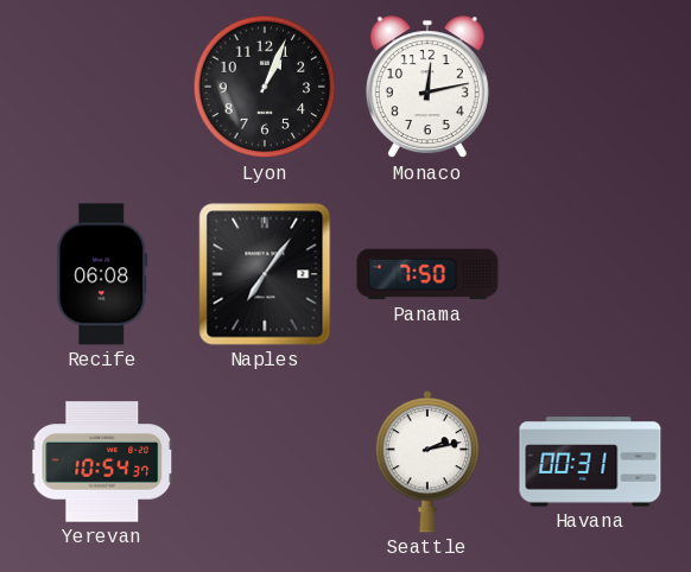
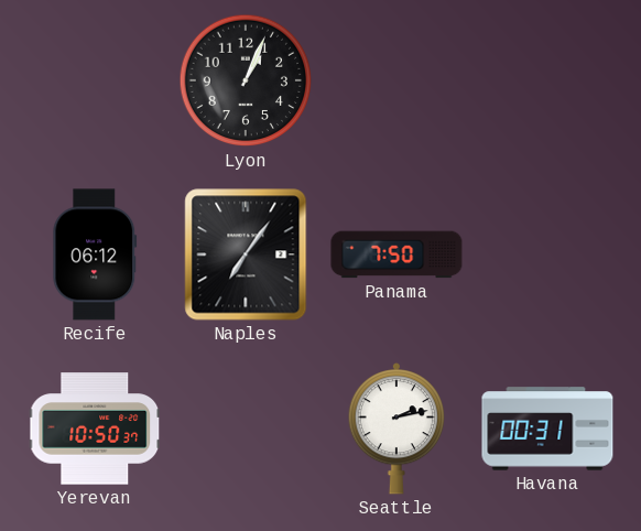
Monaco: 12:13 -> none (427, 88)
Recife: 06:08 -> 06:12 (95, 254)
Yerevan: 10:54 -> 10:50 (95, 429)
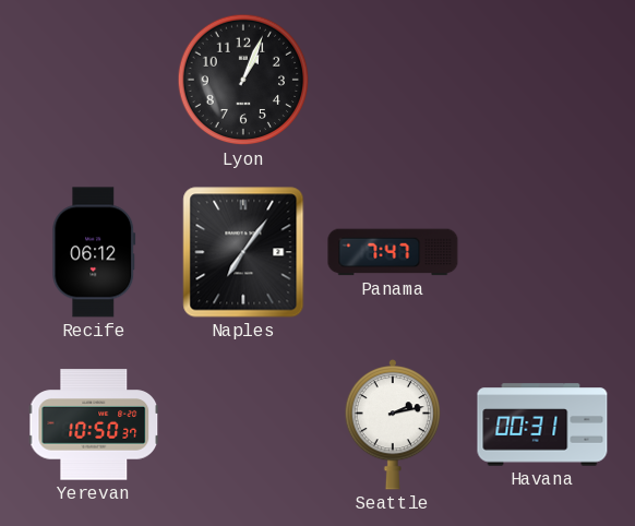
Panama: 7:50 -> 7:47 (393, 252)
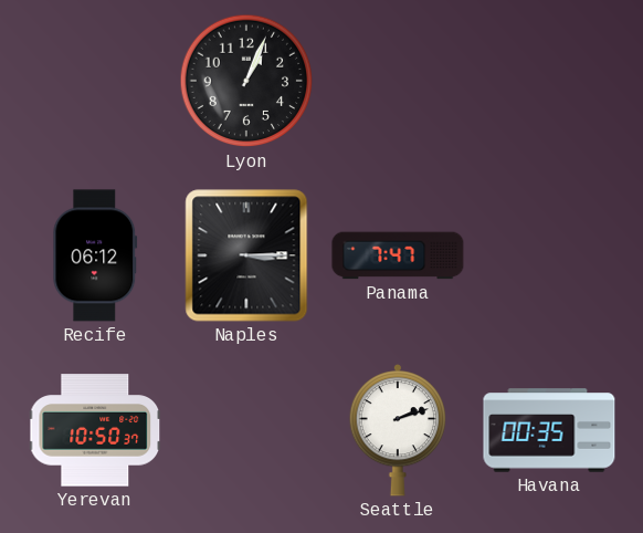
Naples: 7:06 -> 3:15 (246, 255)
Seattle: 2:13 -> 2:12 (398, 431)
Havana: 00:31 -> 00:35 (549, 430)
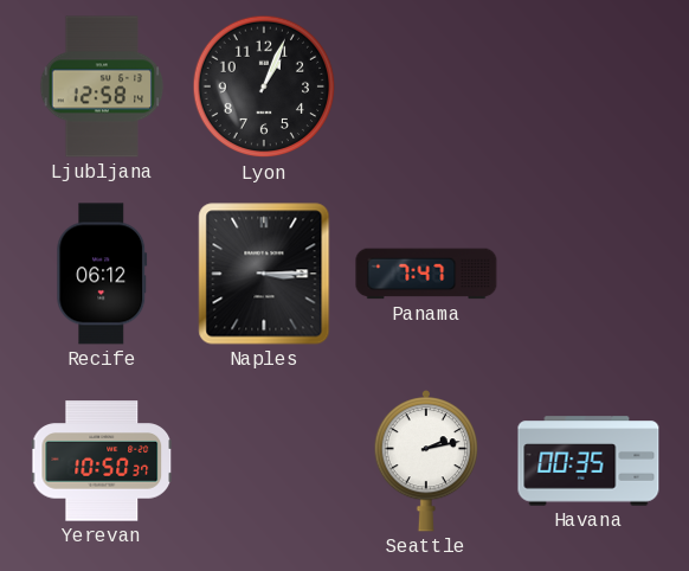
Ljubljana: none -> 12:58 (102, 86)
Seattle: 2:12 -> 2:13 (426, 462)
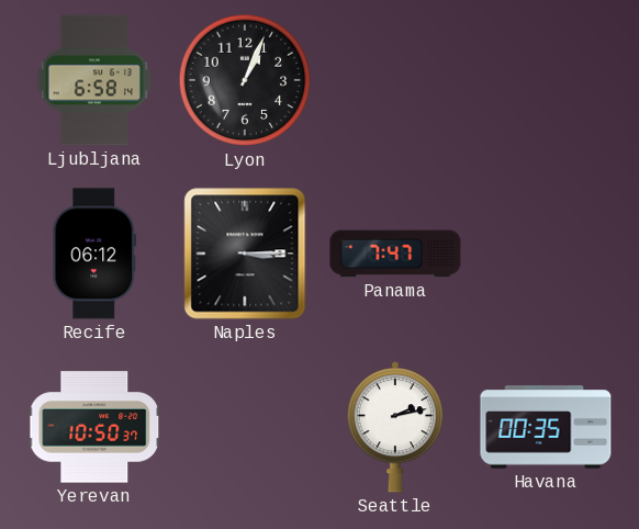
Ljubljana: 12:58 -> 6:58 (94, 80)
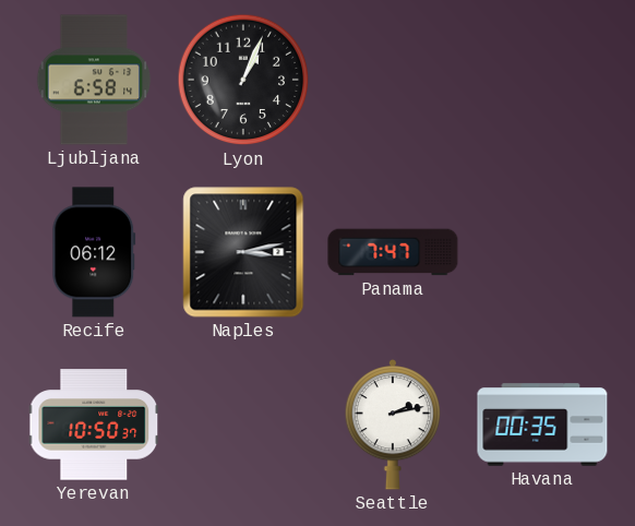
Naples: 3:15 -> 3:13 (243, 252)
